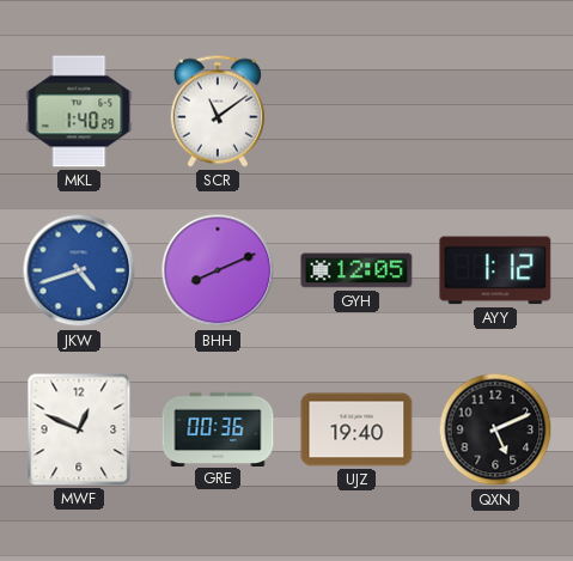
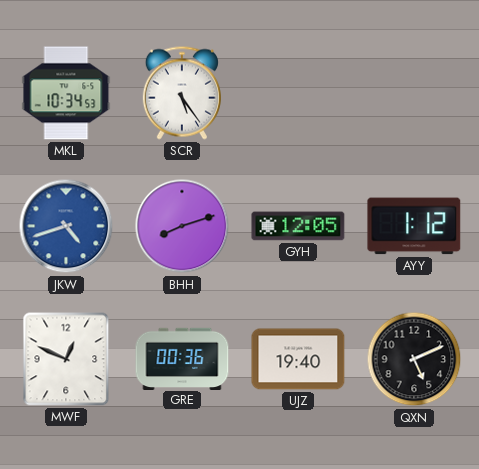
MKL: 1:40 -> 10:34 (66, 93)
SCR: 11:09 -> 5:24 (182, 93)
BHH: 8:11 -> 8:12 (182, 226)
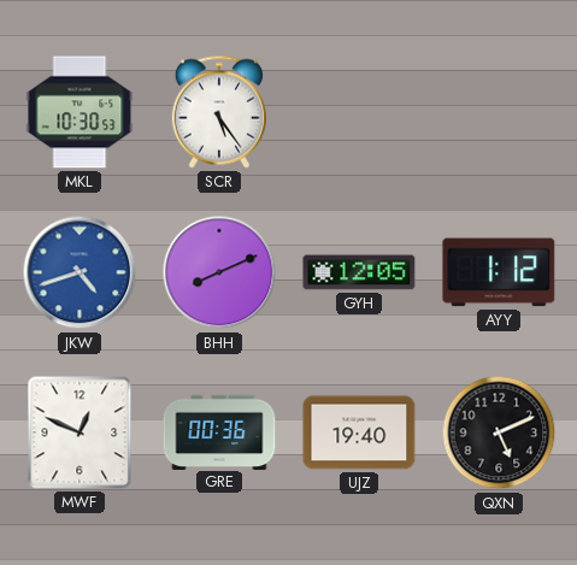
MKL: 10:34 -> 10:30 (80, 112)
BHH: 8:12 -> 8:11 (219, 272)
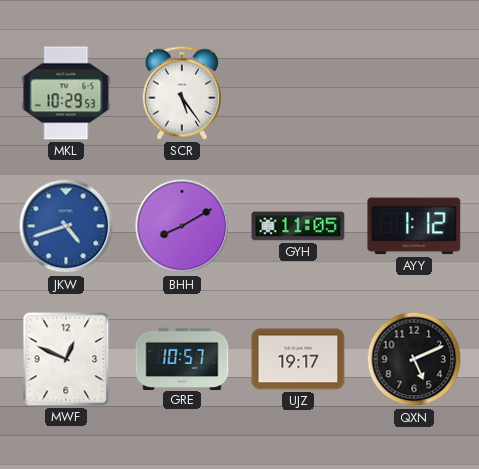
MKL: 10:30 -> 10:29 (66, 93)
BHH: 8:11 -> 8:10 (182, 226)
GYH: 12:05 -> 11:05 (298, 226)
GRE: 00:36 -> 10:57 (182, 358)
UJZ: 19:40 -> 19:17 (298, 359)
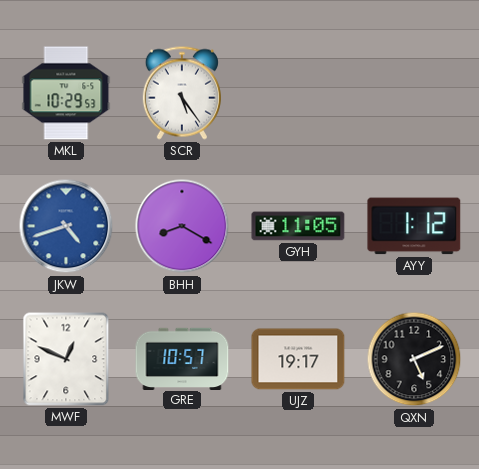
BHH: 8:10 -> 8:20 (182, 226)
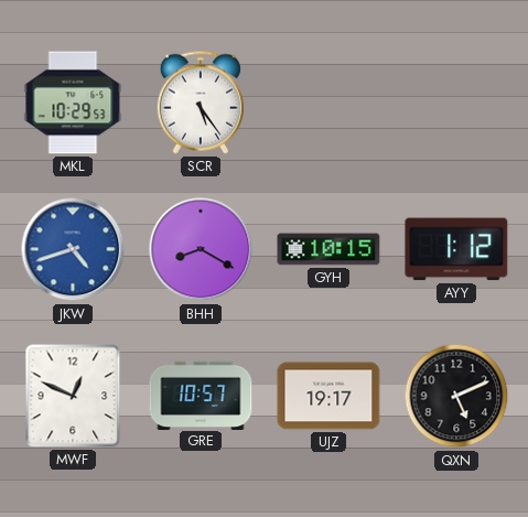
GYH: 11:05 -> 10:15 (328, 249)
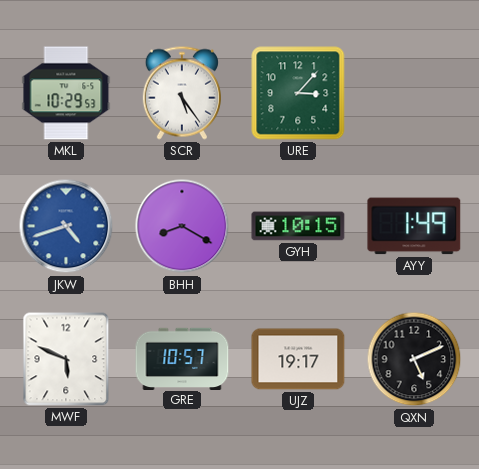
URE: none -> 3:07 (298, 93)
AYY: 1:12 -> 1:49 (414, 226)
MWF: 12:49 -> 5:49 (66, 359)
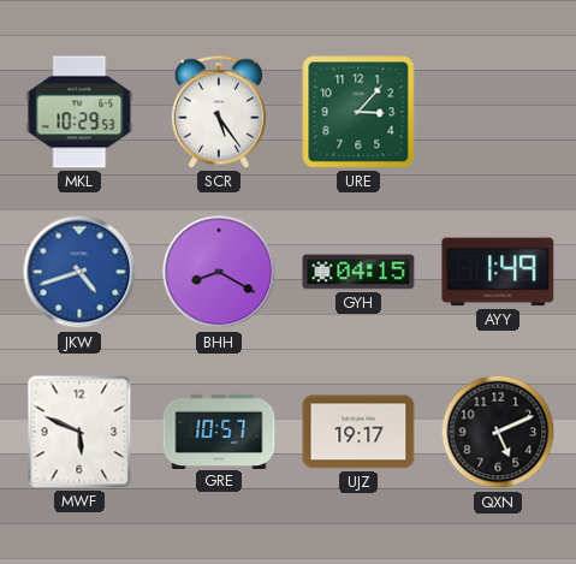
GYH: 10:15 -> 04:15 (358, 272)
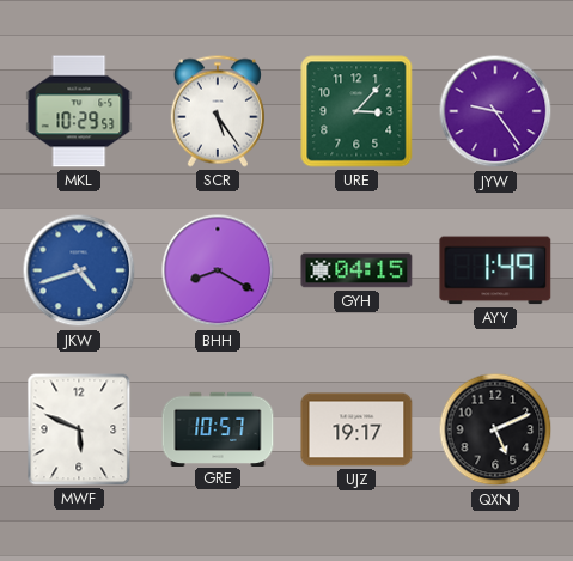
JYW: none -> 9:24 (495, 111)
